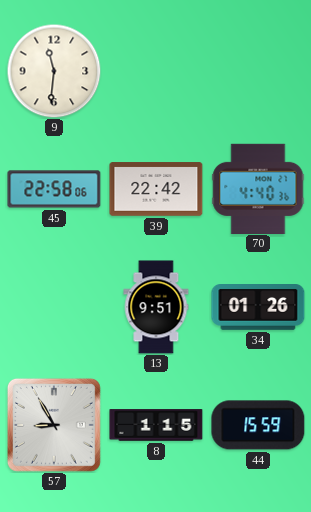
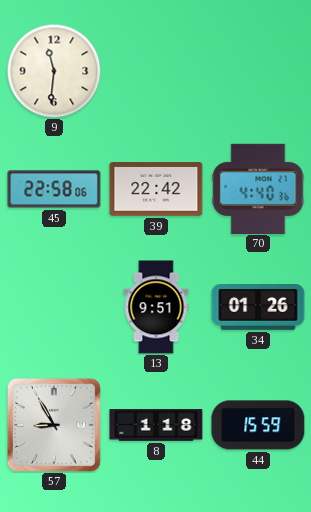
8: 1:15 -> 1:18 (156, 425)
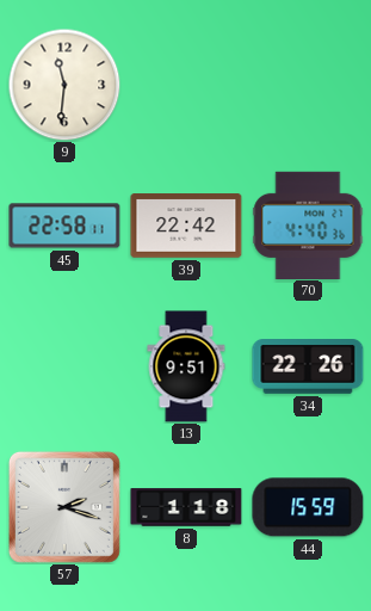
45: 22:58:06 -> 22:58:11 (64, 226)
34: 01:26 -> 22:26 (308, 368)
57: 8:55 -> 2:18 (64, 507)
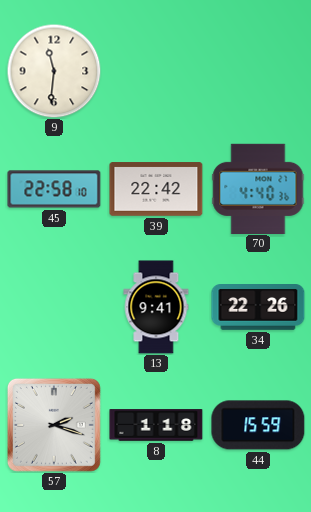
45: 22:58:11 -> 22:58:10 (54, 189)
13: 9:51 -> 9:41 (156, 307)
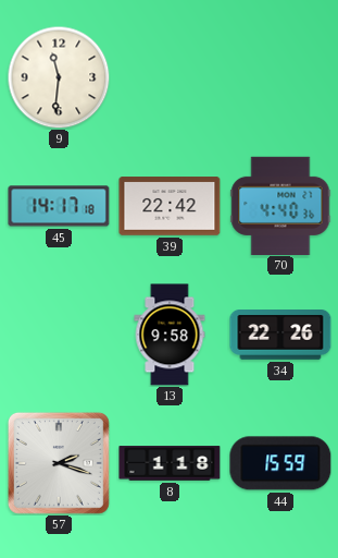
45: 22:58 -> 14:17 (59, 206)
13: 9:41 -> 9:58 (170, 335)
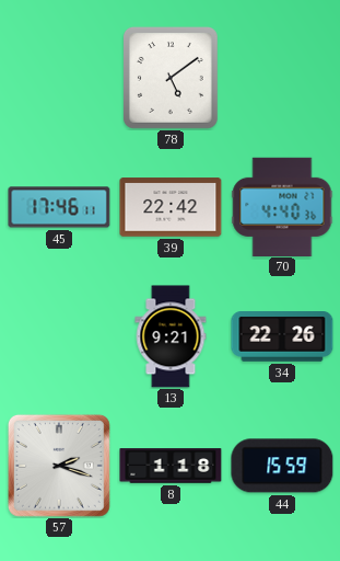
9: 11:31 -> none (59, 77)
78: none -> 5:09 (171, 79)
45: 14:17 -> 17:46 (59, 207)
13: 9:58 -> 9:21 (171, 336)
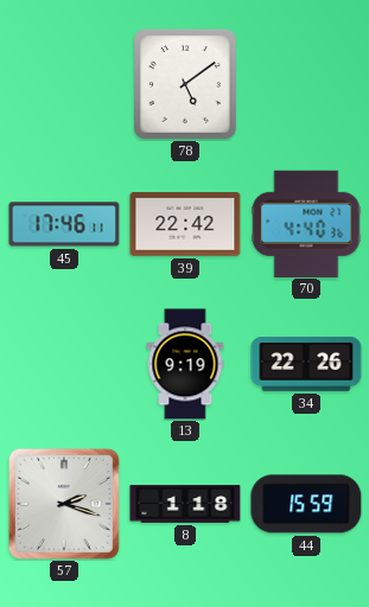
13: 9:21 -> 9:19 (185, 364)
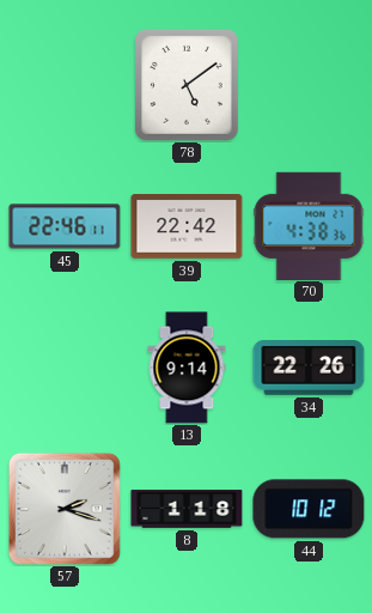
45: 17:46 -> 22:46 (65, 226)
70: 4:40 -> 4:38 (309, 225)
13: 9:19 -> 9:14 (187, 368)
44: 15:59 -> 10:12 (309, 509)
